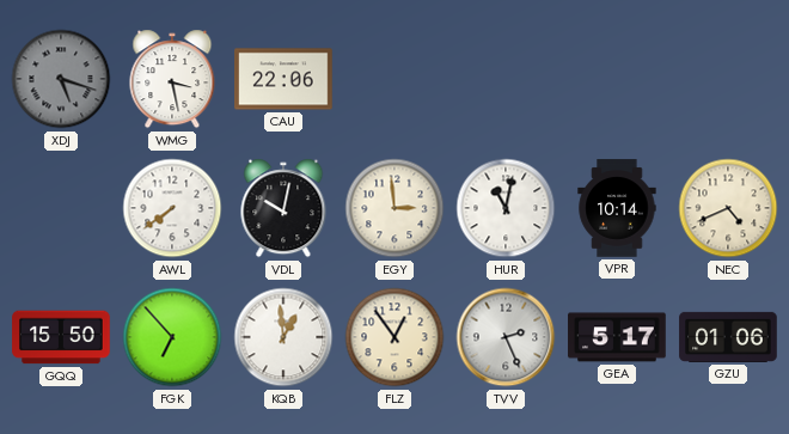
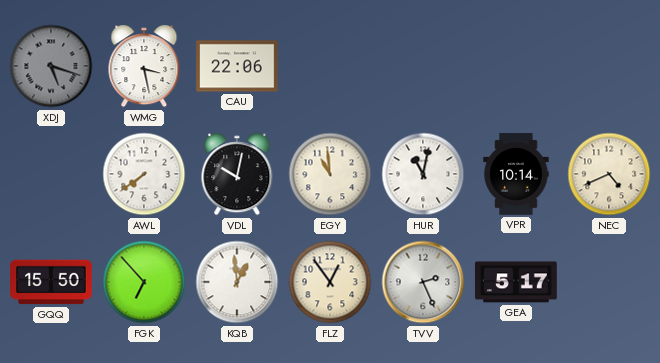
EGY: 2:59 -> 10:59 (330, 174)
GZU: 01:06 -> none (728, 337)
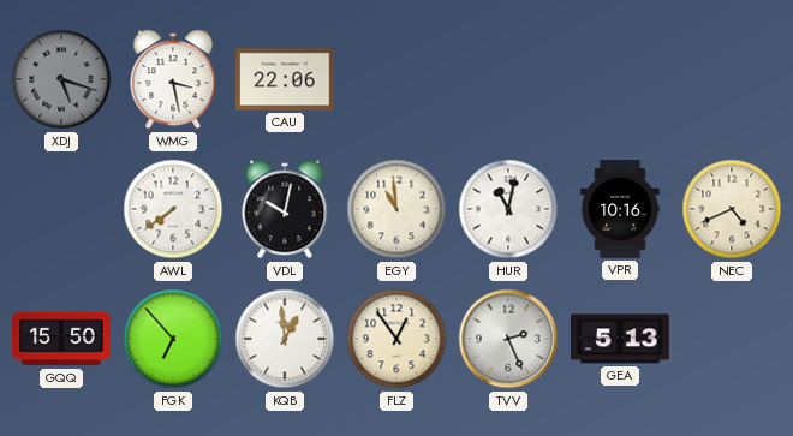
VPR: 10:14 -> 10:16 (620, 209)
GEA: 5:17 -> 5:13 (620, 339)
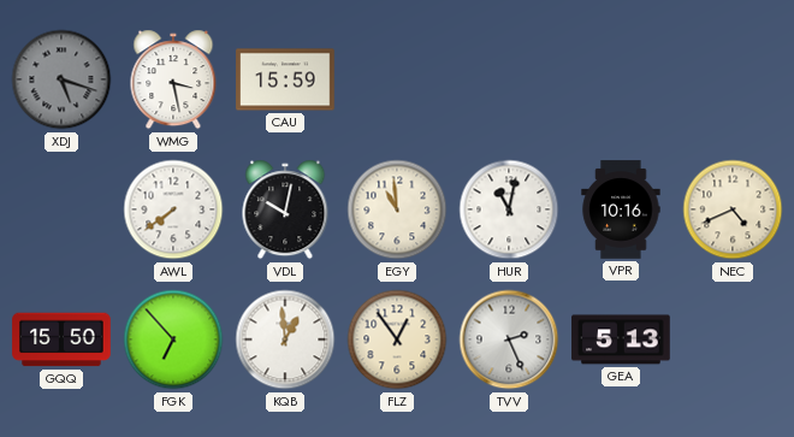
CAU: 22:06 -> 15:59 (285, 79)
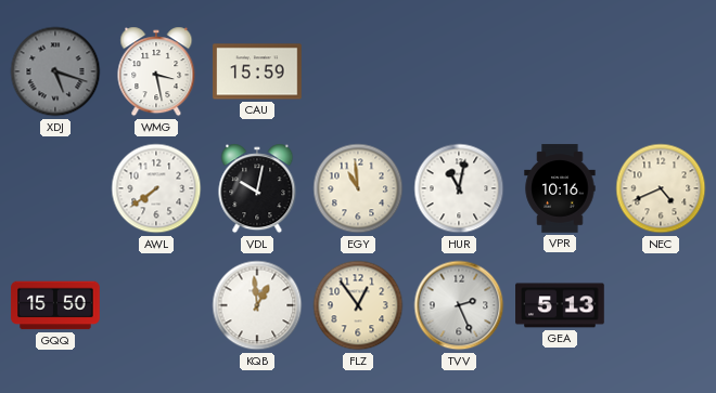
FGK: 6:53 -> none (173, 339)
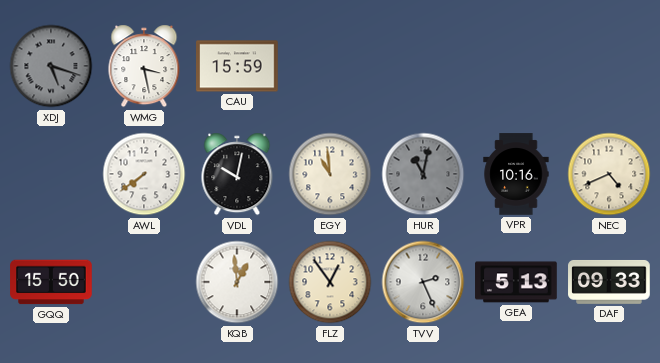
HUR dial: white -> grey (423, 174)
DAF: none -> 09:33 (609, 282)
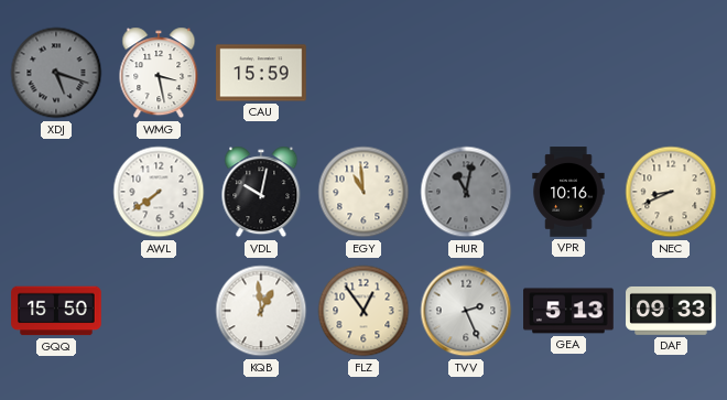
NEC: 4:41 -> 8:41 (671, 192)
